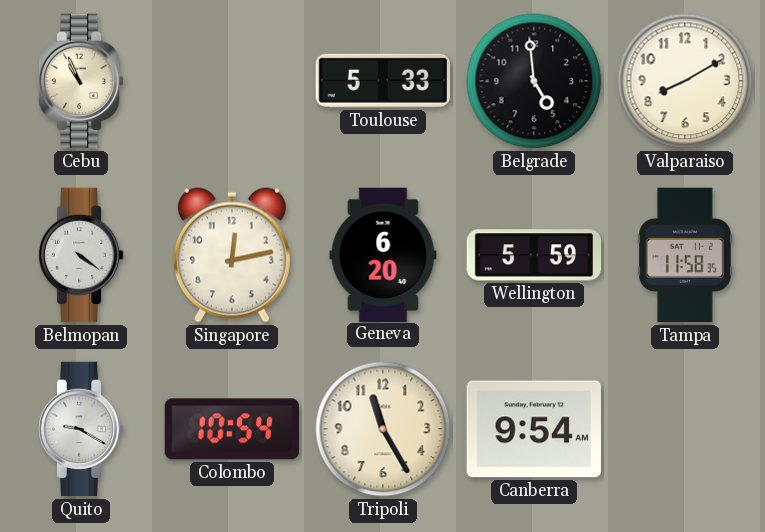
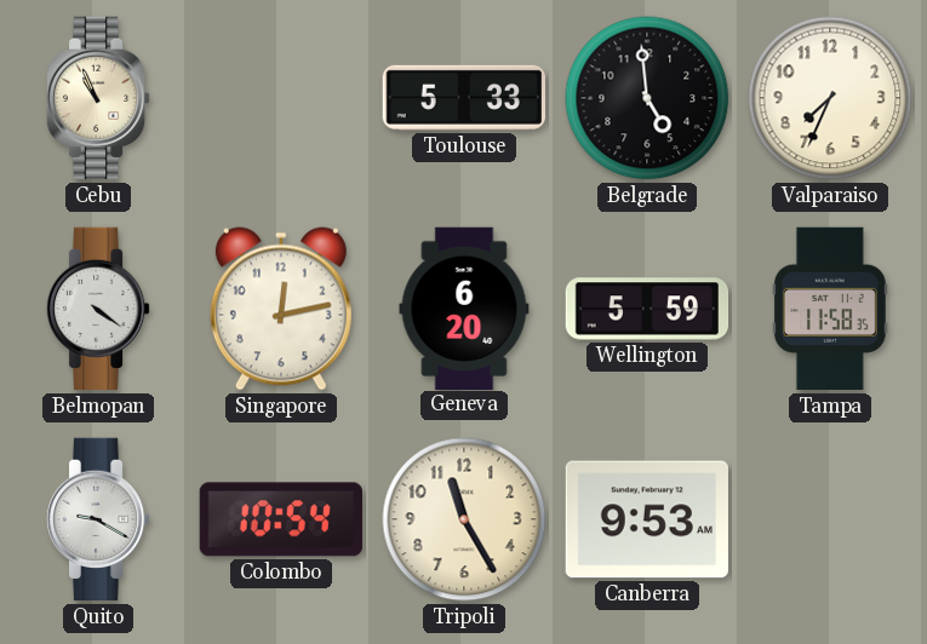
Valparaiso: 8:10 -> 7:34 (830, 98)
Canberra: 9:54 -> 9:53 (647, 519)
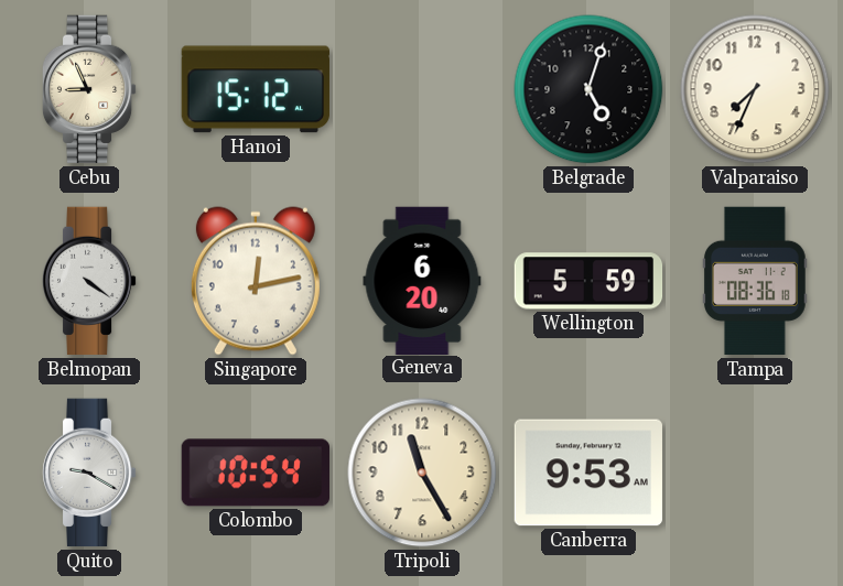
Cebu: 10:56 -> 8:56 (89, 89)
Hanoi: none -> 15:12 (256, 89)
Toulouse: 5:33 -> none (463, 98)
Belgrade: 4:59 -> 5:03 (588, 89)
Tampa: 11:58 -> 08:36 (755, 281)
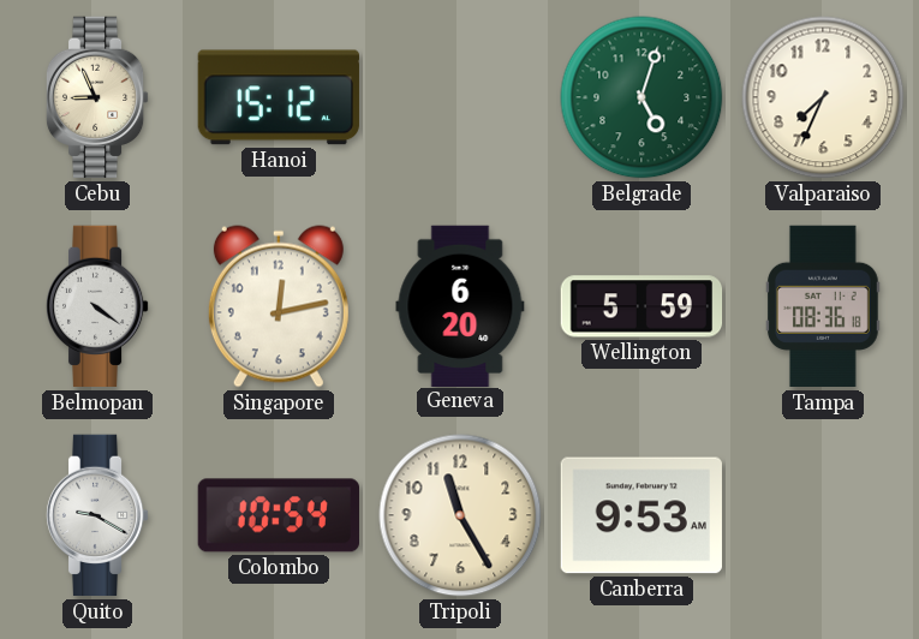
Belgrade dial: black -> green (641, 97)
